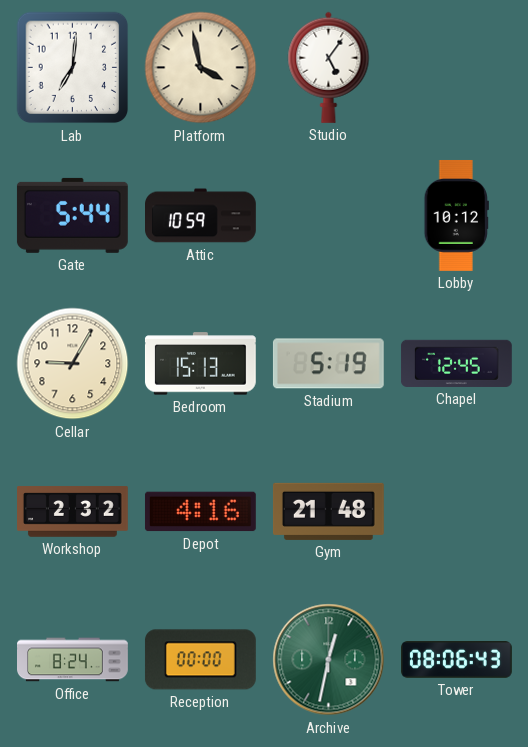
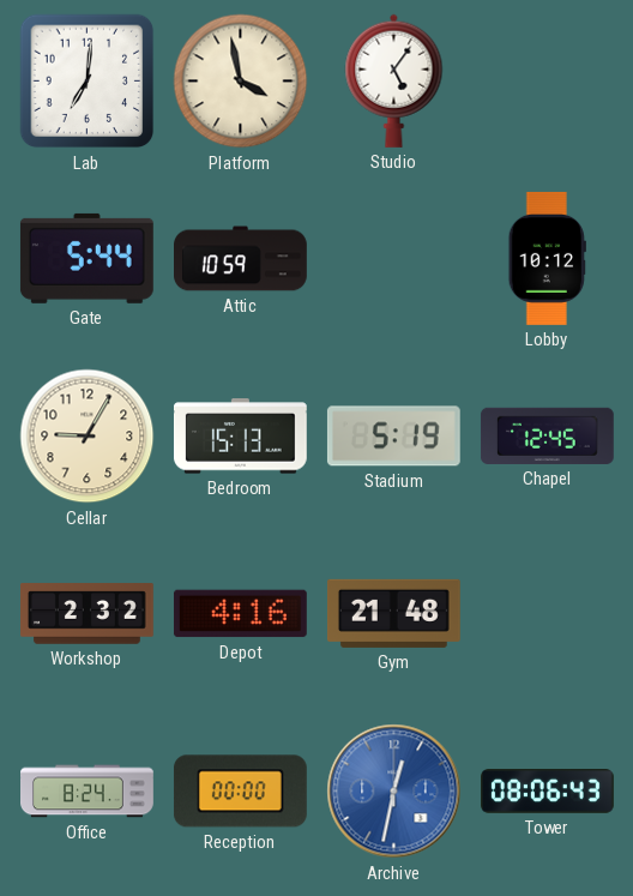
Archive dial: green -> blue (394, 792)
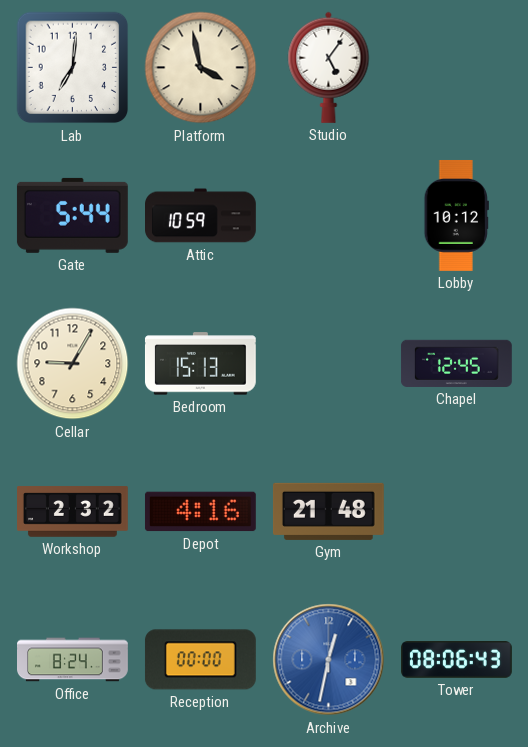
Stadium: 5:19 -> none (393, 437)
